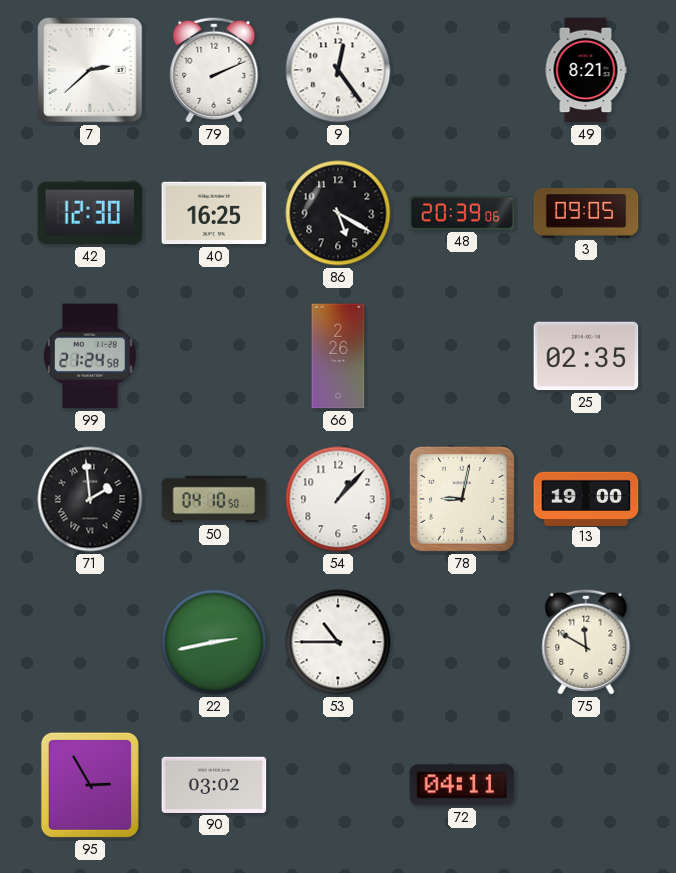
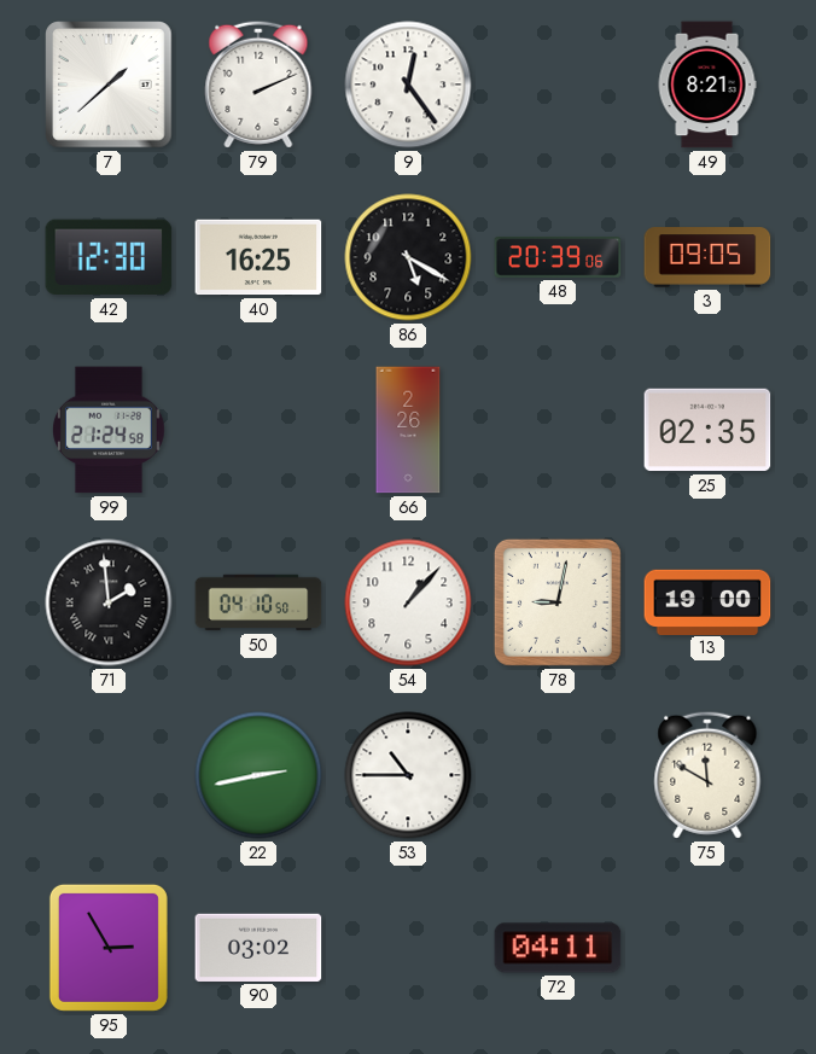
7: 2:38 -> 1:38 (109, 85)
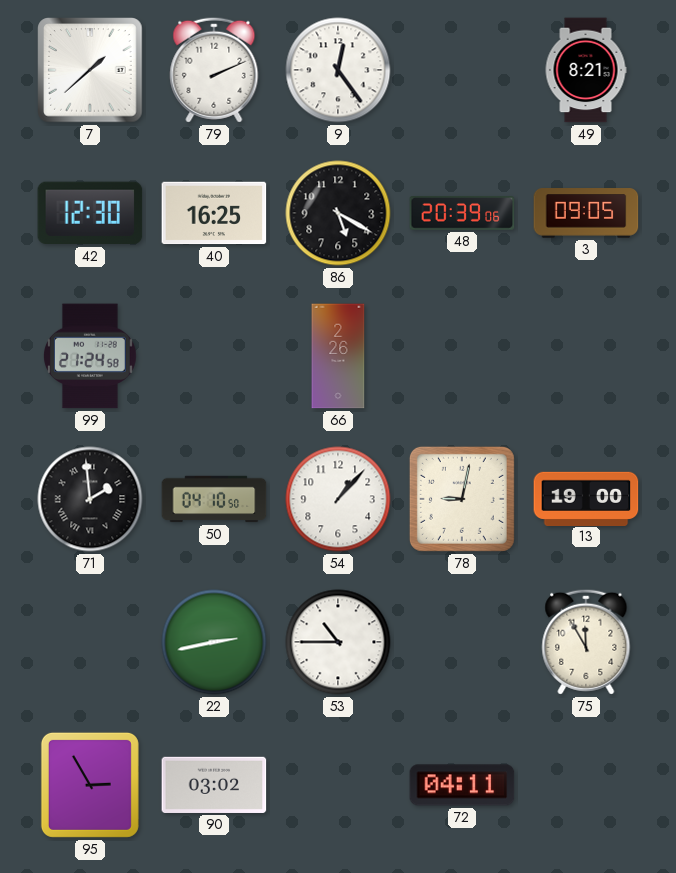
25: 02:35 -> none (707, 430)
75: 11:50 -> 11:55 (586, 642)
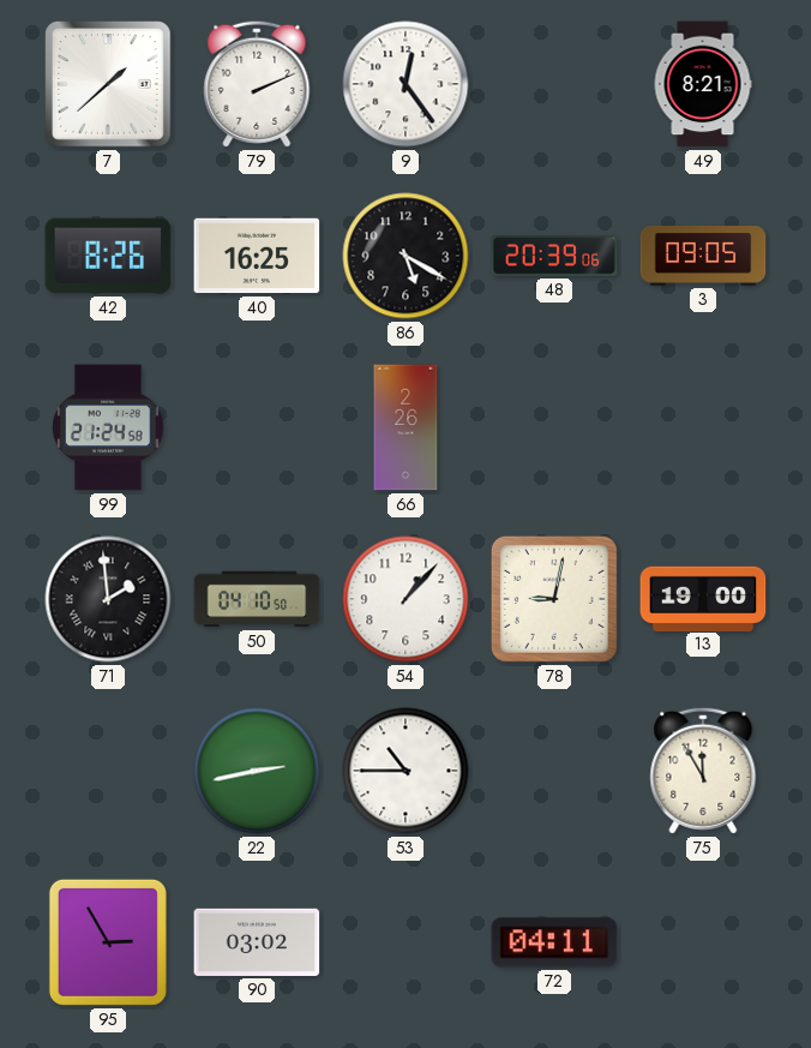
42: 12:30 -> 8:26 (108, 256)
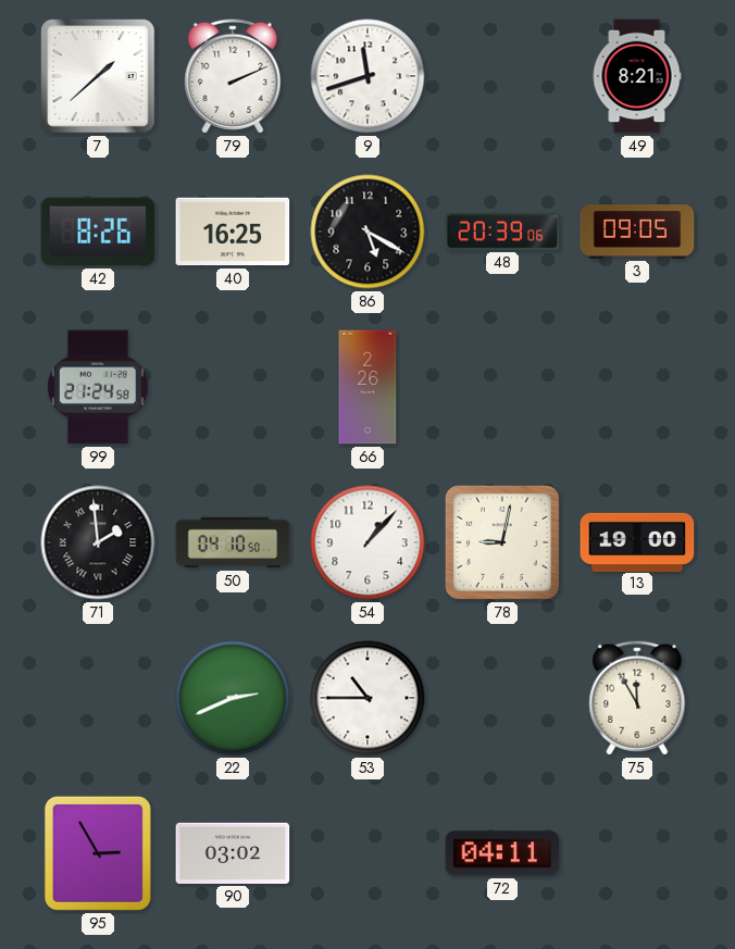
9: 12:24 -> 11:42 (367, 76)
22: 2:43 -> 2:41 (233, 698)
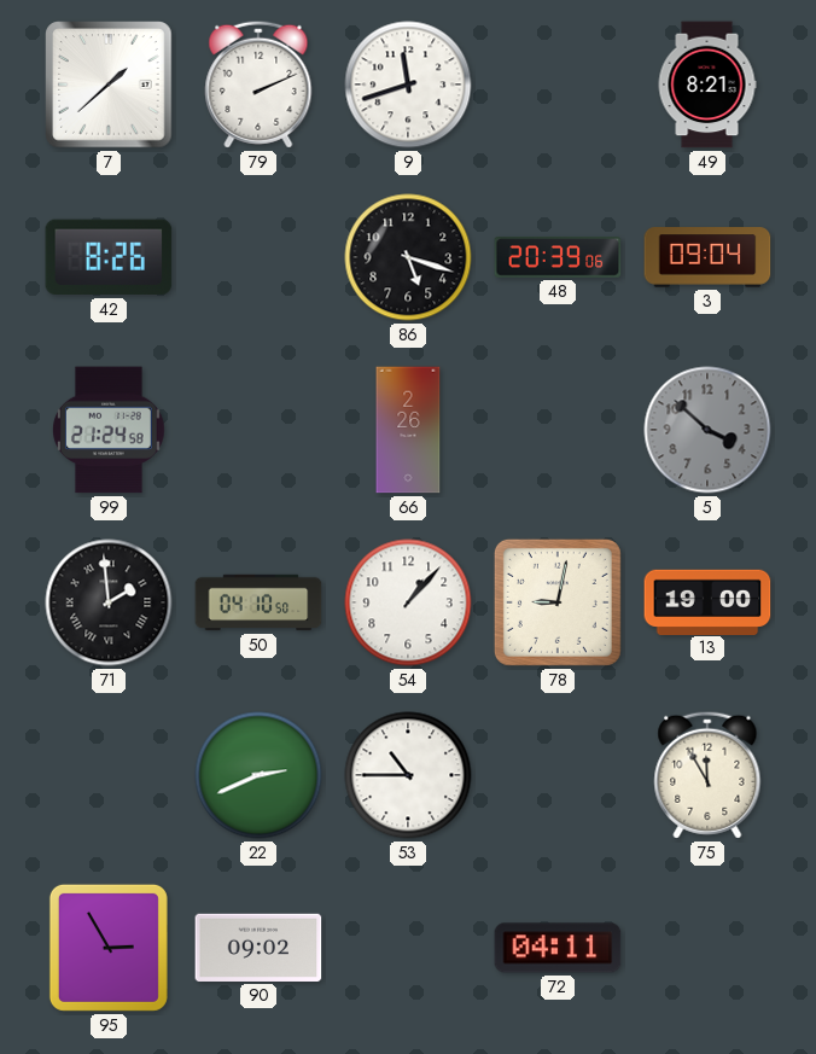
40: 16:25 -> none (233, 232)
86: 5:20 -> 5:18 (408, 257)
3: 09:05 -> 09:04 (707, 257)
5: none -> 3:52 (707, 430)
90: 03:02 -> 09:02 (258, 948)
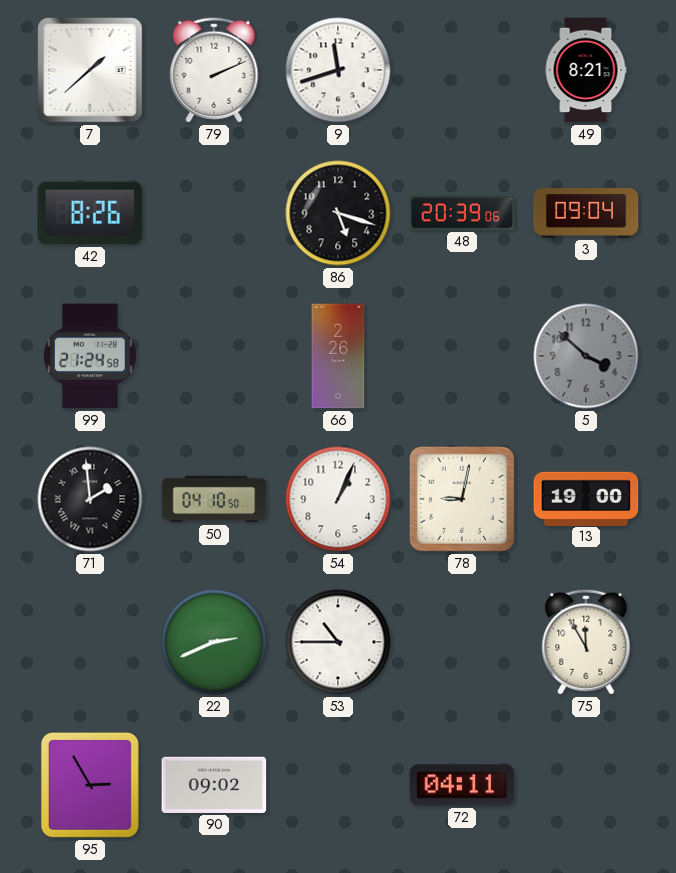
54: 1:07 -> 1:04 (338, 499)
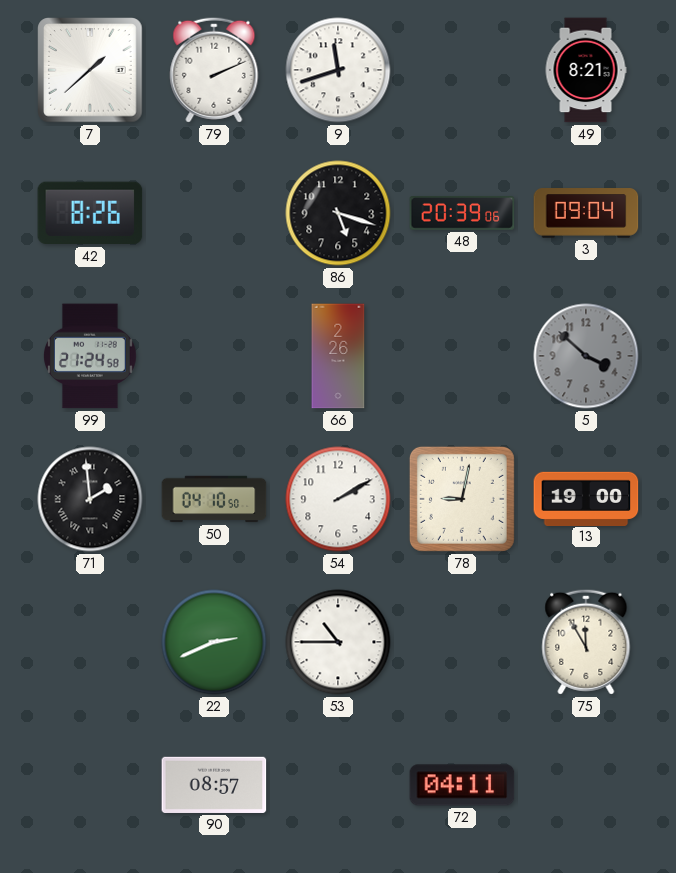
54: 1:04 -> 2:10 (338, 499)
95: 2:55 -> none (90, 785)
90: 09:02 -> 08:57 (214, 785)
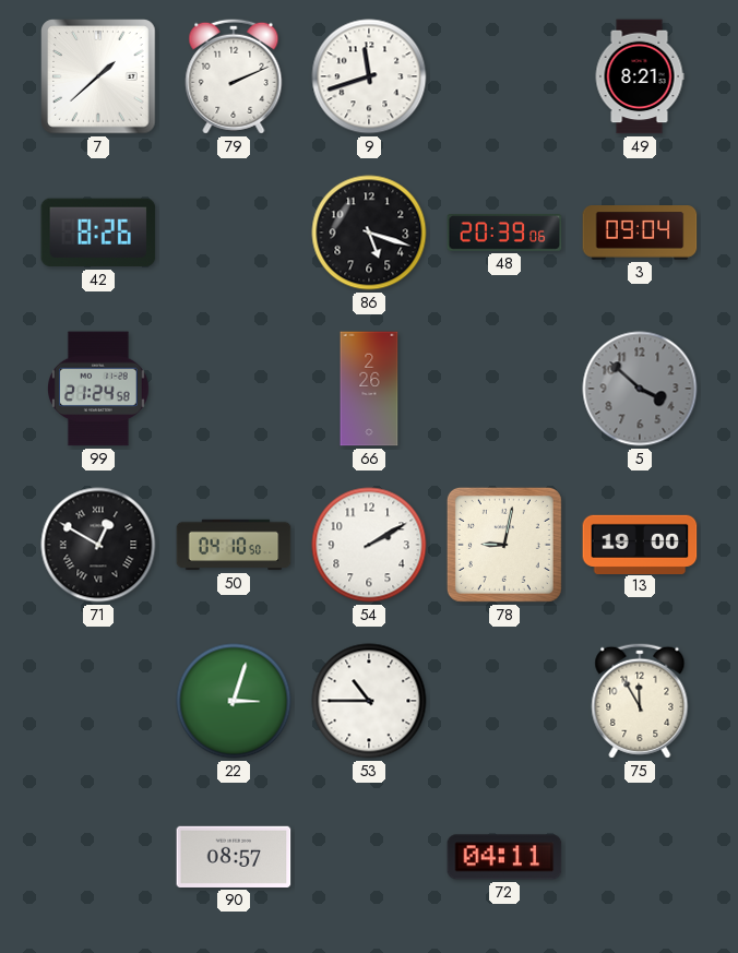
71: 1:59 -> 12:50 (98, 545)
22: 2:41 -> 3:03 (234, 701)
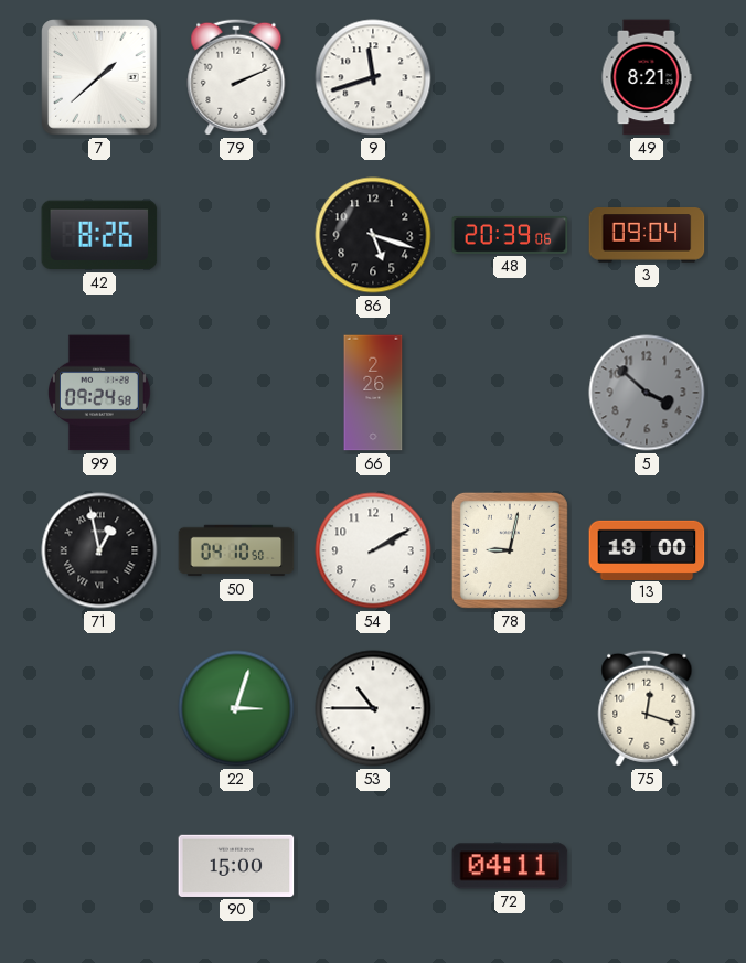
99: 21:24 -> 09:24 (100, 393)
71: 12:50 -> 12:58 (99, 550)
75: 11:55 -> 12:18 (647, 708)
90: 08:57 -> 15:00 (236, 866)
